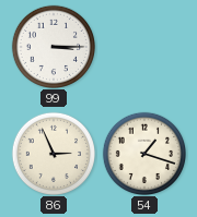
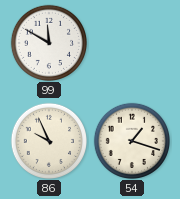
99: 3:15 -> 11:50 (48, 42)
86: 2:56 -> 9:56 (48, 140)
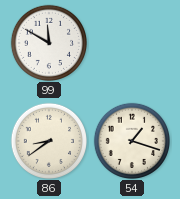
86: 9:56 -> 8:39 (48, 140)
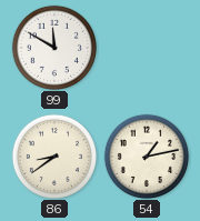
54: 1:18 -> 1:13 (146, 155)
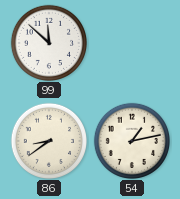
99: 11:50 -> 11:52 (48, 42)
